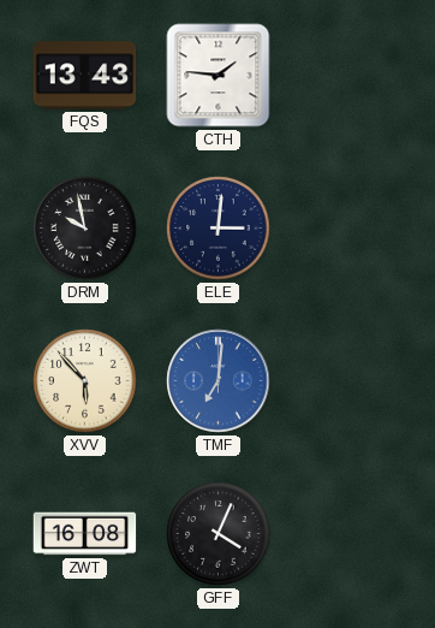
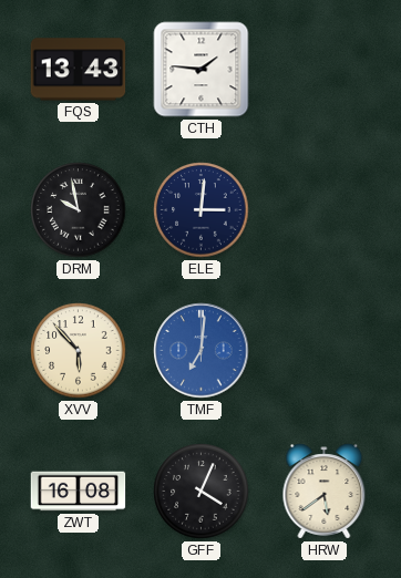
HRW: none -> 5:39 (325, 492)
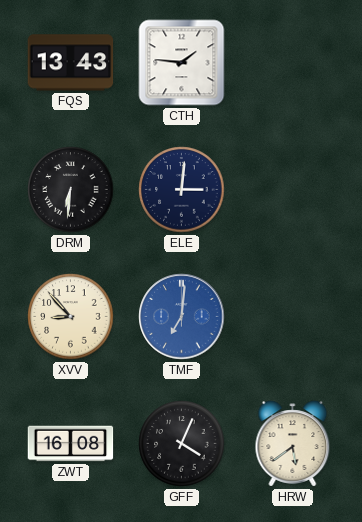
DRM: 9:58 -> 6:31 (71, 190)
XVV: 5:53 -> 8:53 (71, 317)
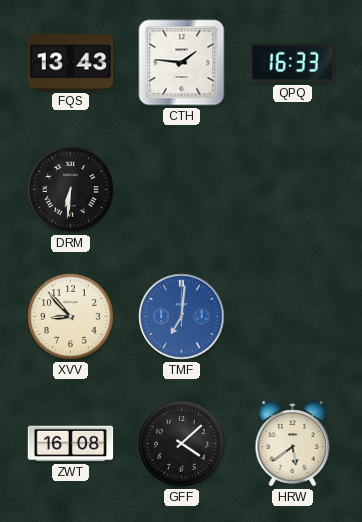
QPQ: none -> 16:33 (293, 63)
ELE: 3:01 -> none (182, 190)
GFF: 4:04 -> 4:08 (182, 444)
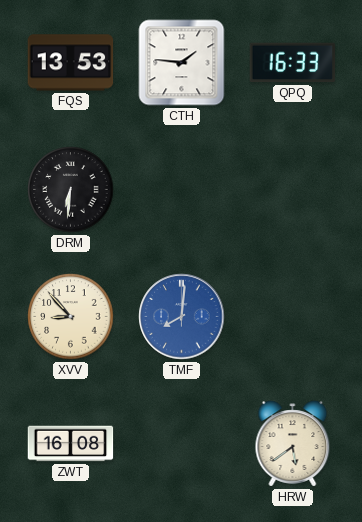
FQS: 13:43 -> 13:53 (71, 63)
TMF: 7:01 -> 8:01 (182, 317)
GFF: 4:08 -> none (182, 444)
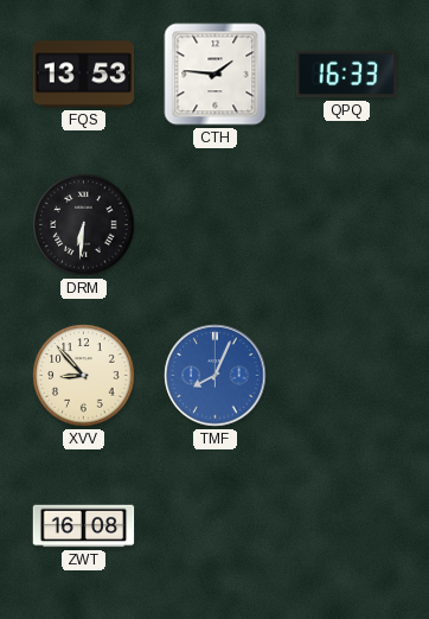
TMF: 8:01 -> 8:04 (216, 376)
HRW: 5:39 -> none (293, 444)
